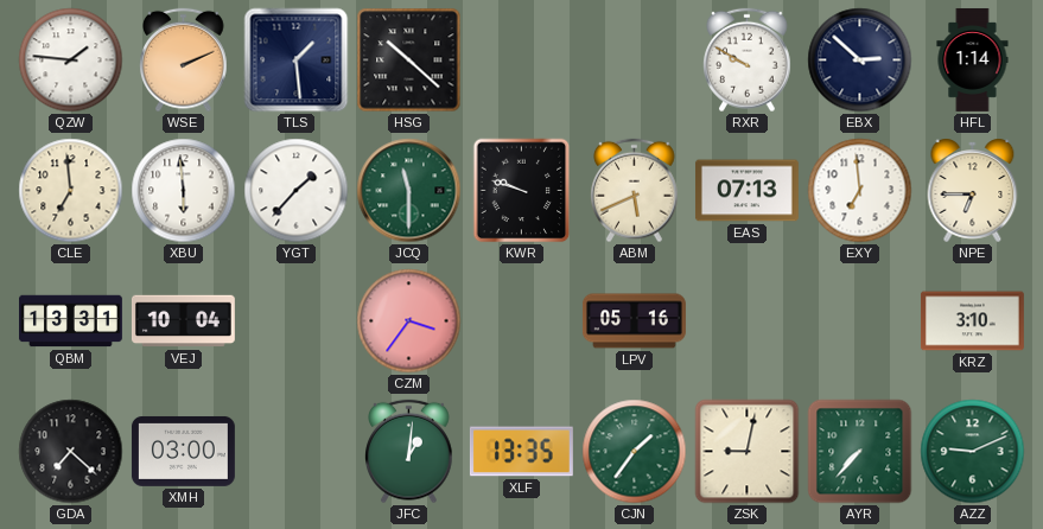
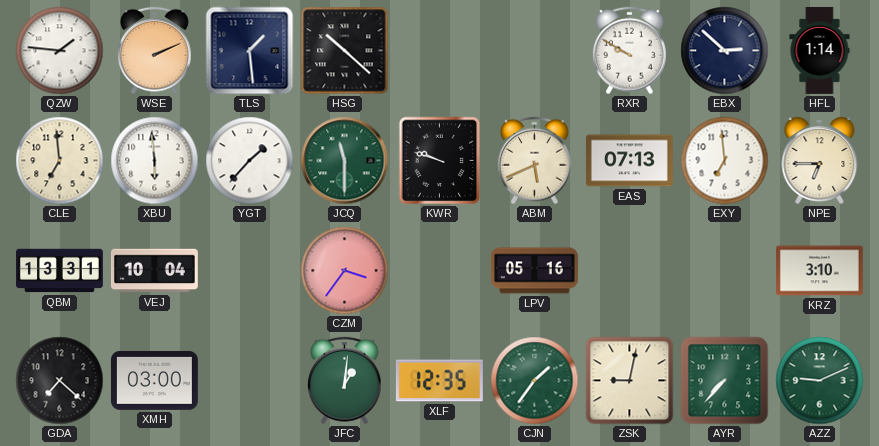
XLF: 13:35 -> 12:35 (439, 381)
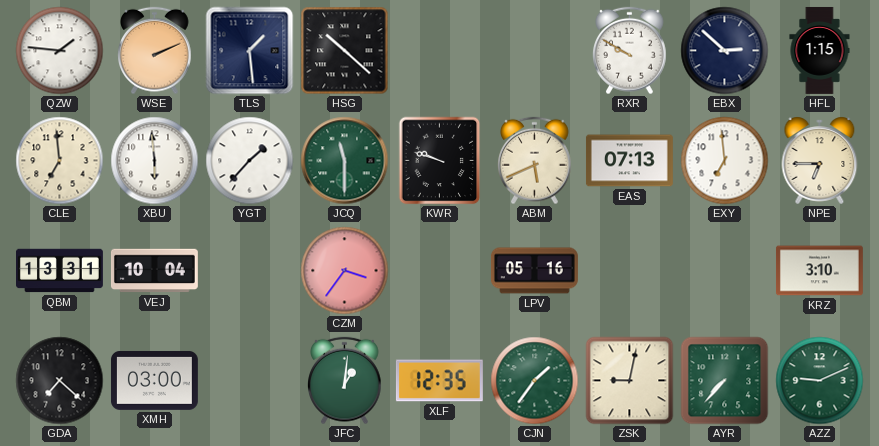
HFL: 1:14 -> 1:15 (820, 50)
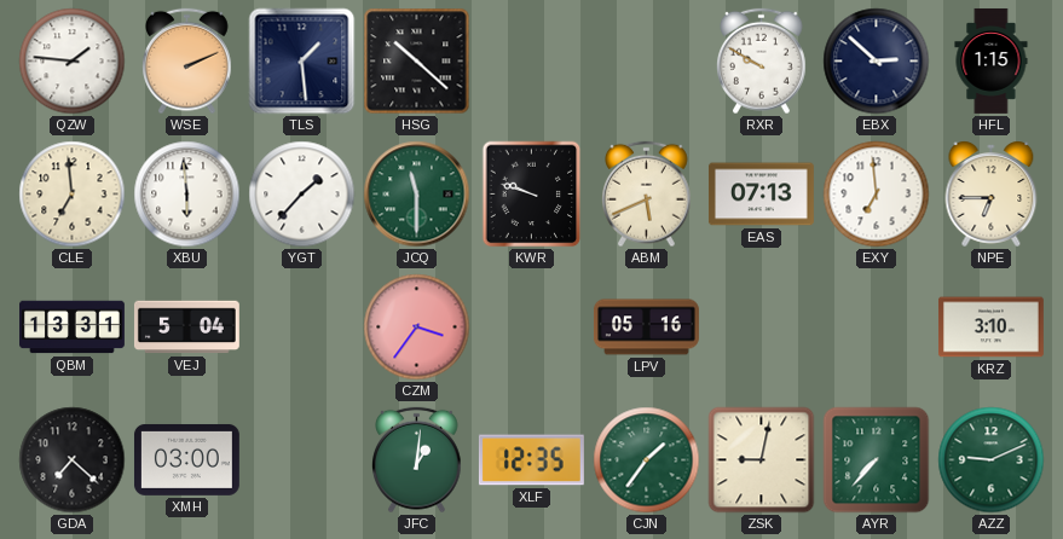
VEJ: 10:04 -> 5:04 (186, 328)
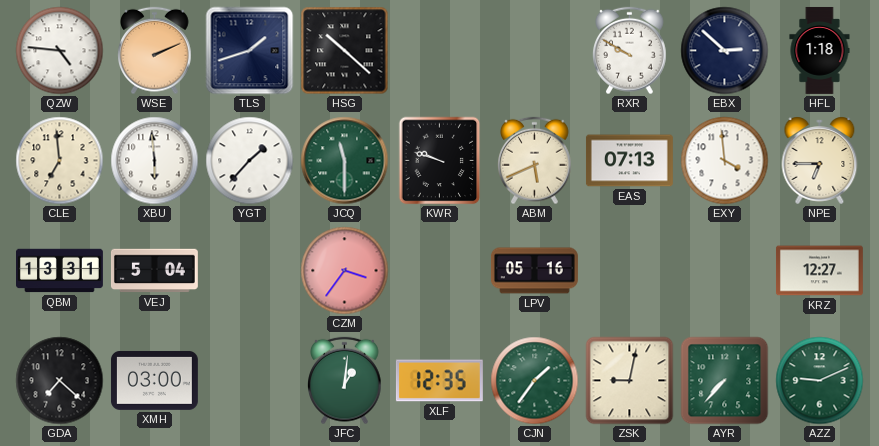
QZW: 1:46 -> 4:46 (60, 51)
TLS: 1:29 -> 1:42 (250, 51)
HFL: 1:15 -> 1:18 (820, 50)
EXY: 6:59 -> 3:59 (725, 161)
KRZ: 3:10 -> 12:27 (819, 271)
